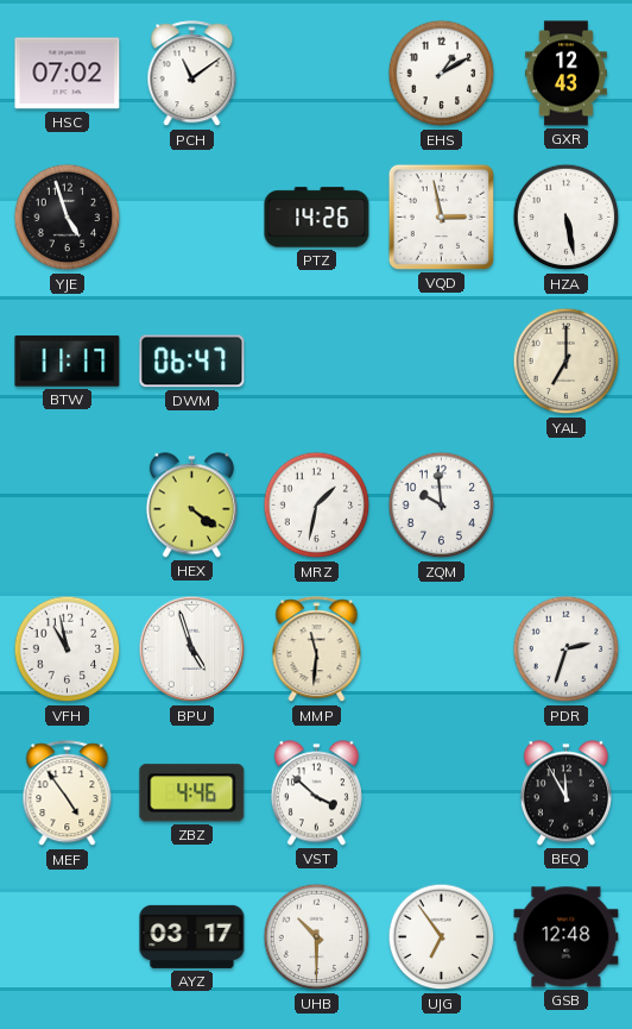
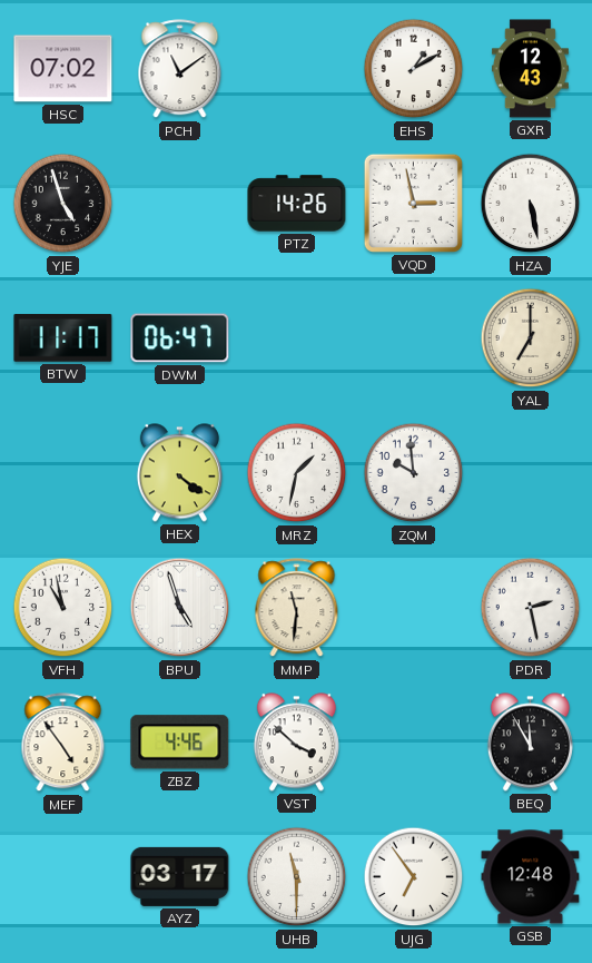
PDR: 2:33 -> 2:28 (531, 608)
UHB: 10:30 -> 11:30 (297, 877)
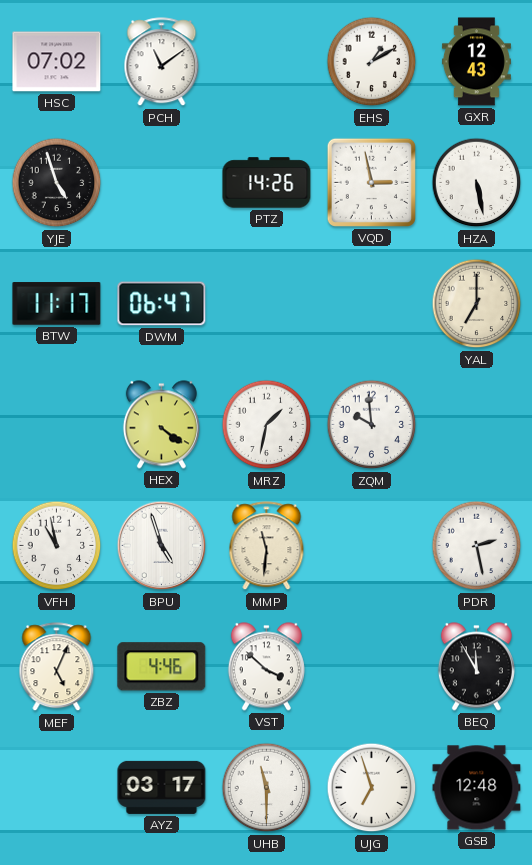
MEF: 4:54 -> 5:04 (57, 667)
UJG: 6:54 -> 6:57 (372, 788)
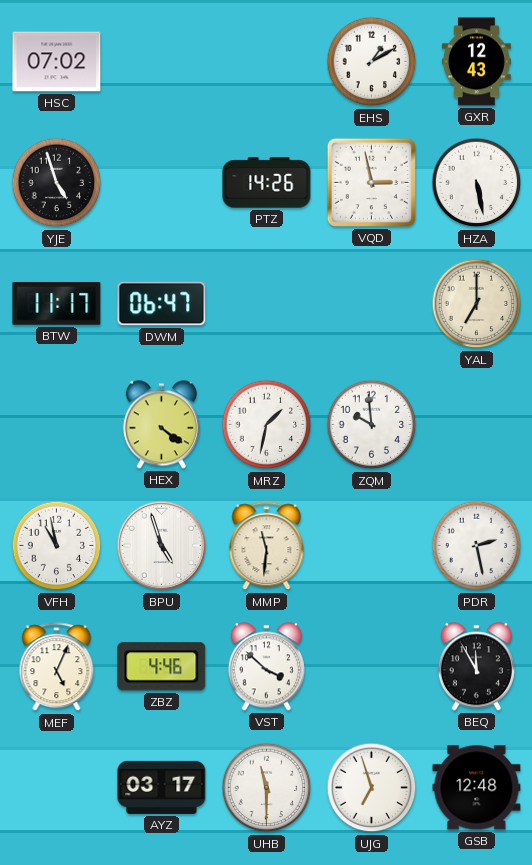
PCH: 11:09 -> none (162, 62)
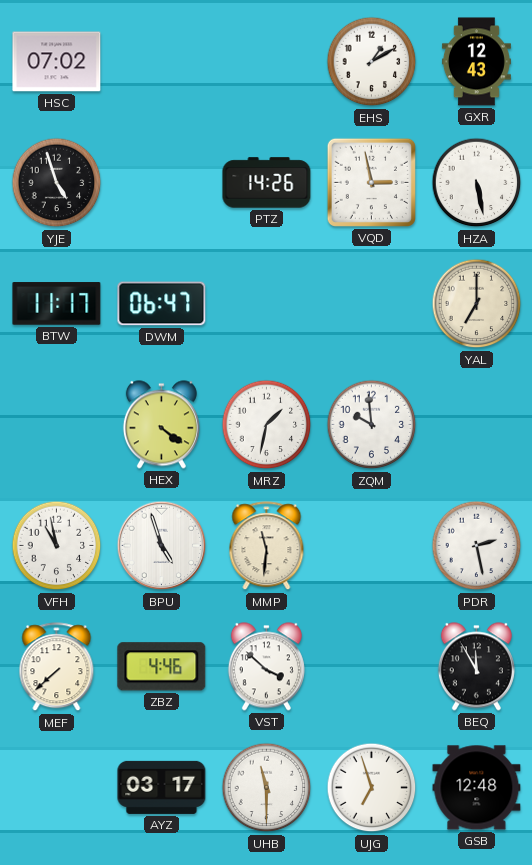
MEF: 5:04 -> 7:38 (57, 667)
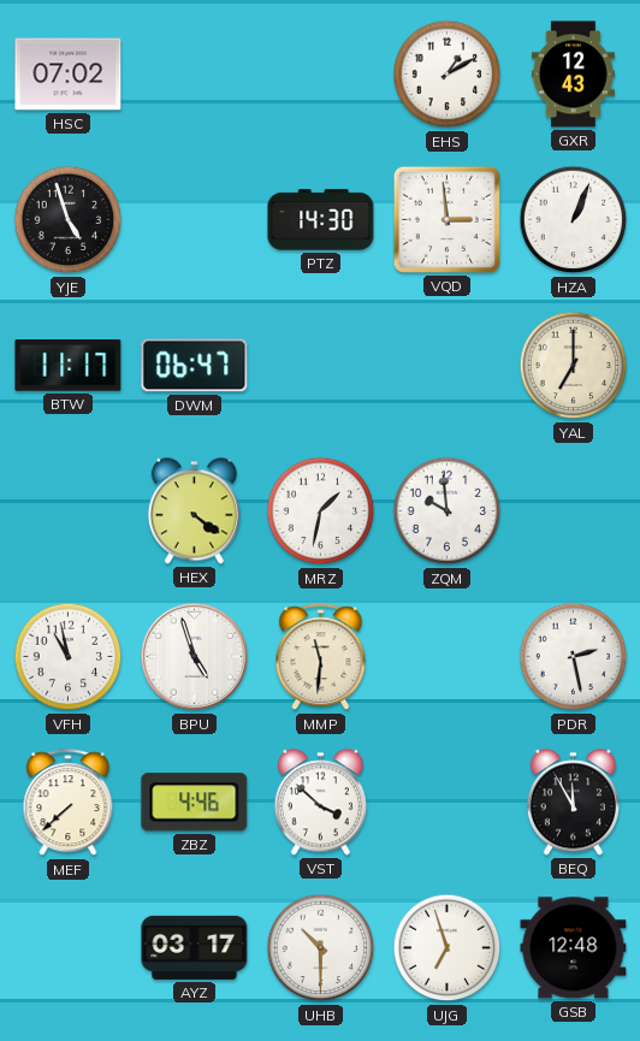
PTZ: 14:26 -> 14:30 (321, 220)
VQD: 2:58 -> 2:59 (446, 219)
HZA: 5:28 -> 1:04 (574, 220)
UHB: 11:30 -> 10:30 (321, 948)
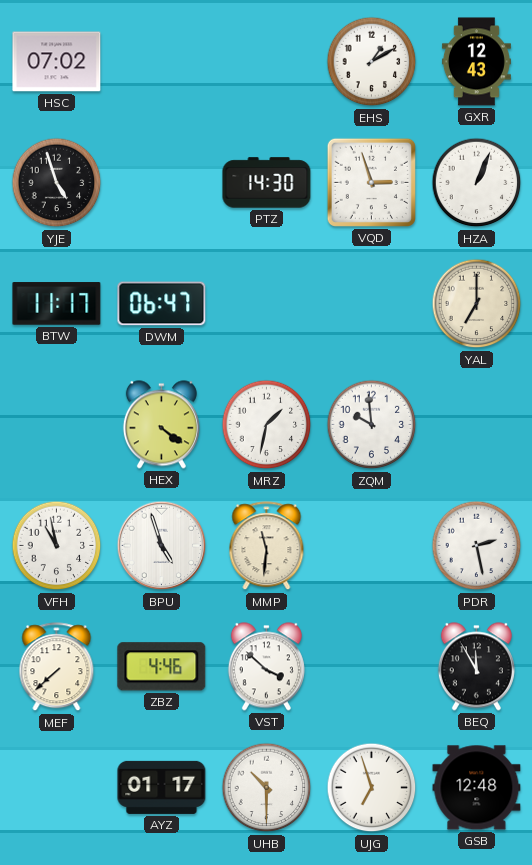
VQD: 2:59 -> 2:57 (371, 182)
AYZ: 03:17 -> 01:17 (162, 787)
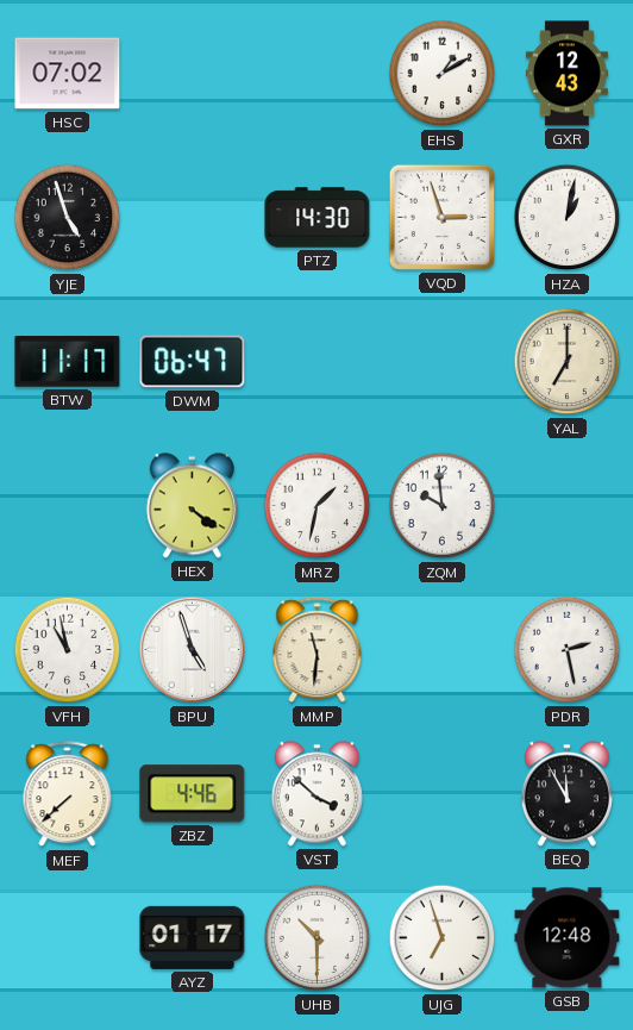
HZA: 1:04 -> 1:02 (568, 218)
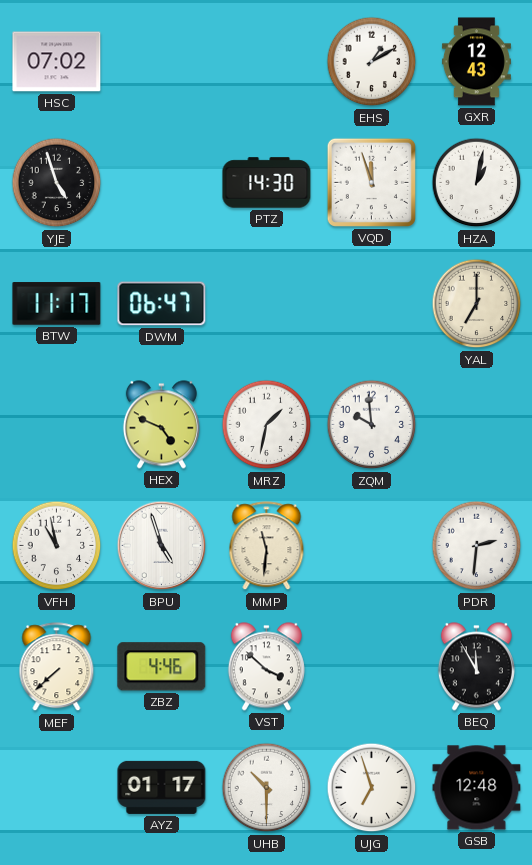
VQD: 2:57 -> 11:57 (371, 182)
HEX: 4:21 -> 4:49 (161, 425)
PDR: 2:28 -> 2:31 (477, 546)
